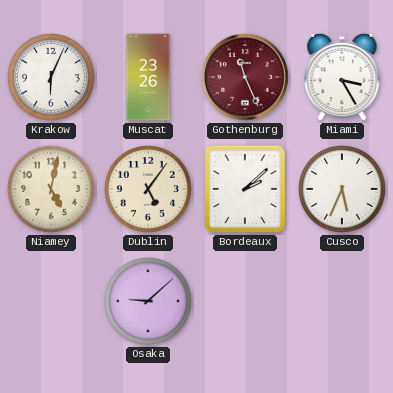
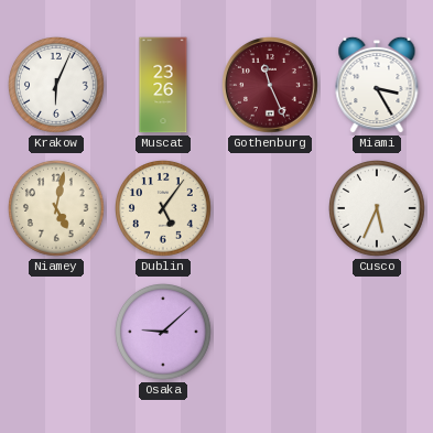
Bordeaux: 2:08 -> none (245, 189)
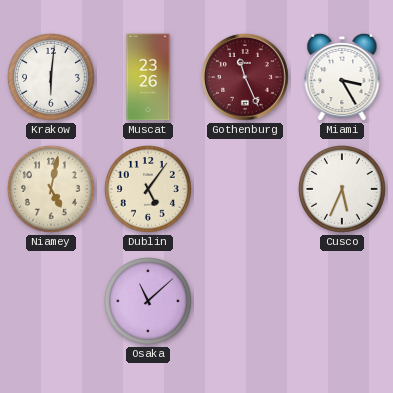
Krakow: 6:04 -> 6:01 (52, 78)
Osaka: 9:08 -> 11:08 (149, 302)
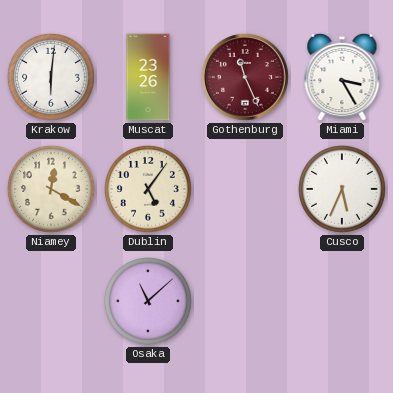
Niamey: 5:02 -> 12:20 (52, 190)
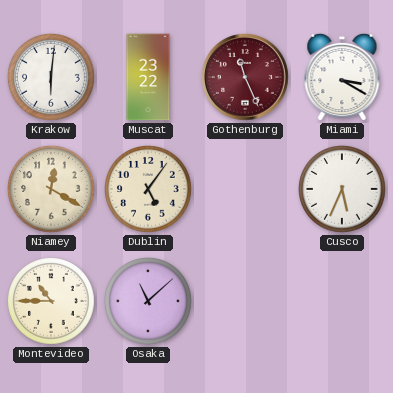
Muscat: 23:26 -> 23:22 (148, 77)
Miami: 3:25 -> 3:20 (342, 77)
Montevideo: none -> 10:45 (52, 302)
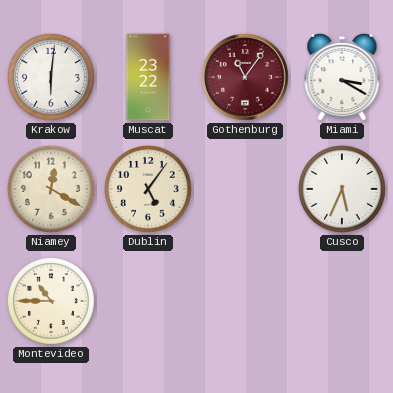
Gothenburg: 11:26 -> 11:06 (245, 77)
Osaka: 11:08 -> none (149, 302)
